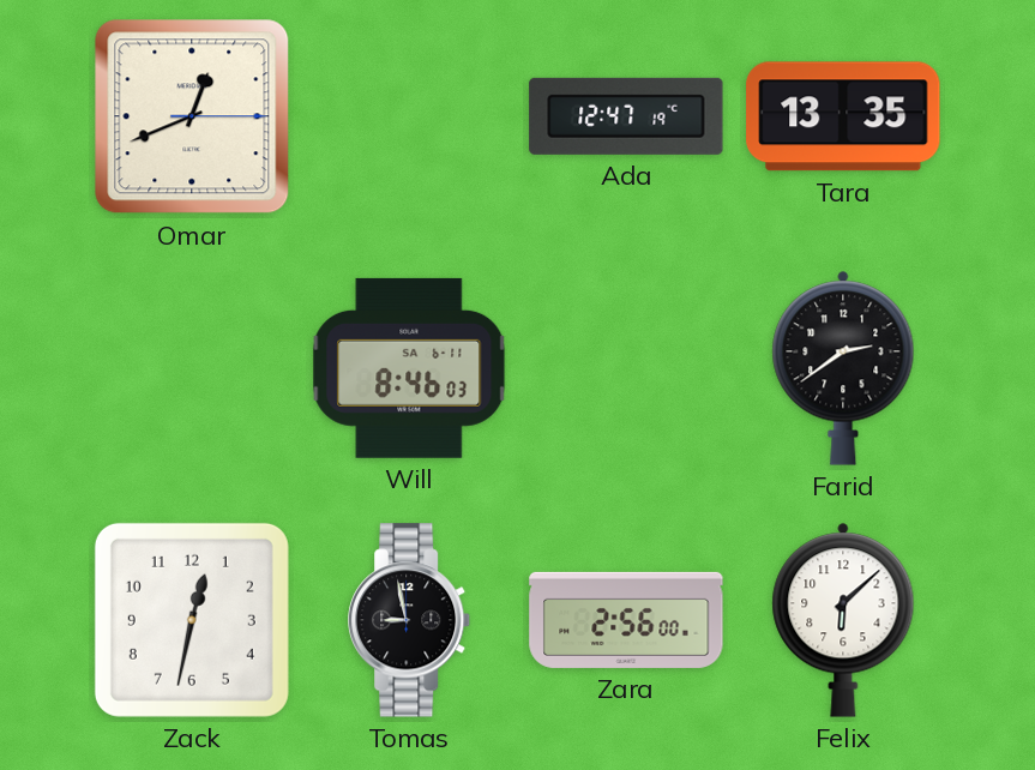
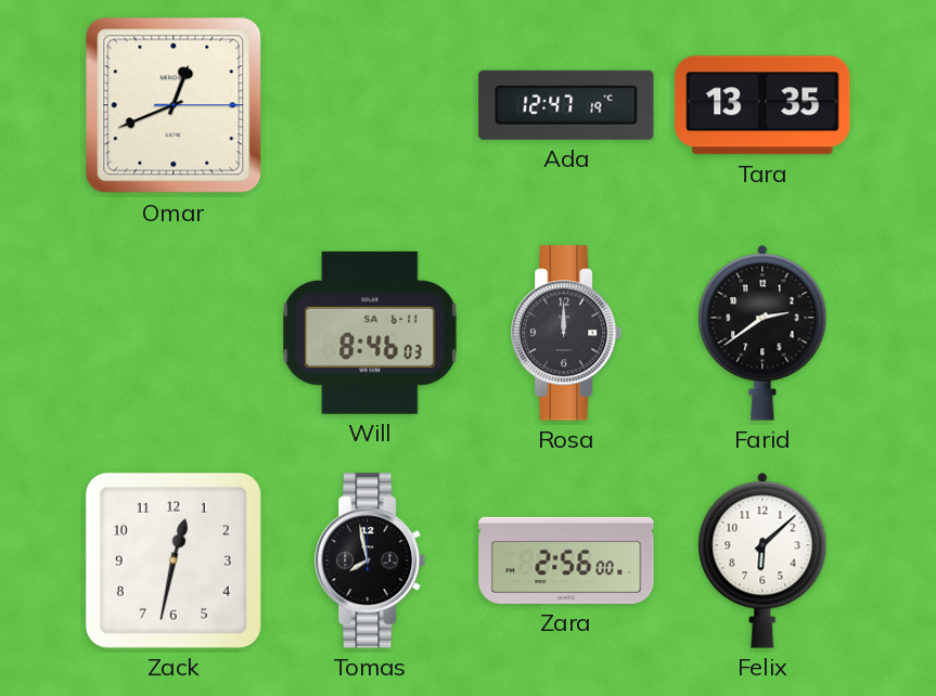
Rosa: none -> 12:00 (567, 333)
Tomas: 8:58 -> 7:58 (371, 560)
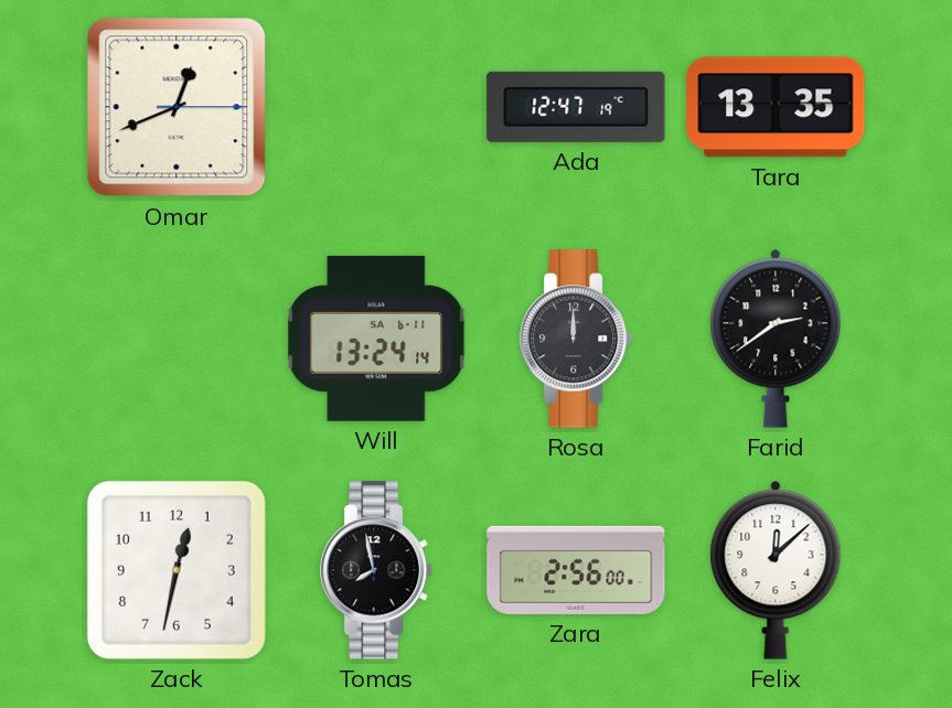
Will: 8:46 -> 13:24 (376, 339)
Felix: 6:08 -> 12:08 (775, 570)
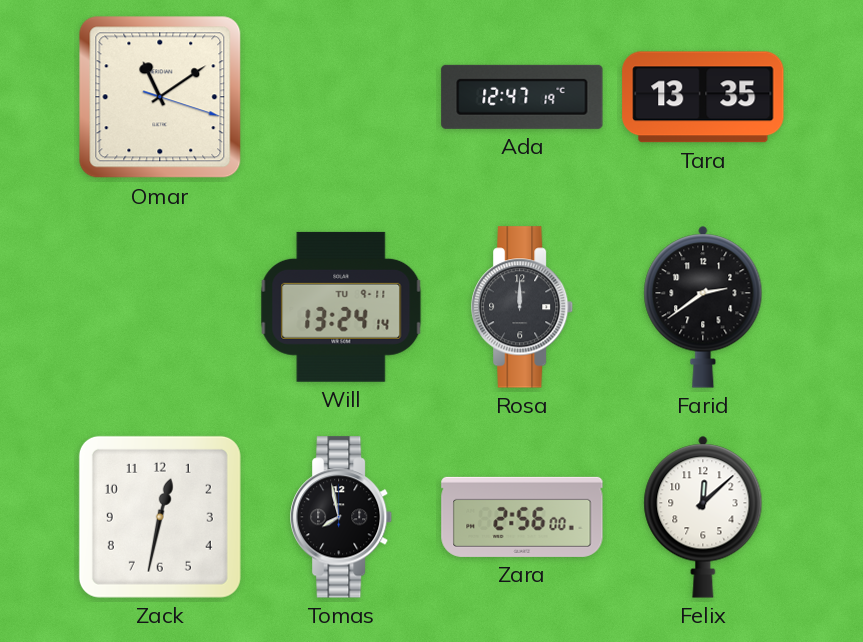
Omar: 12:41 -> 11:09 (160, 97)
Will date: SA 6-11 -> TU 9-11 (341, 307)
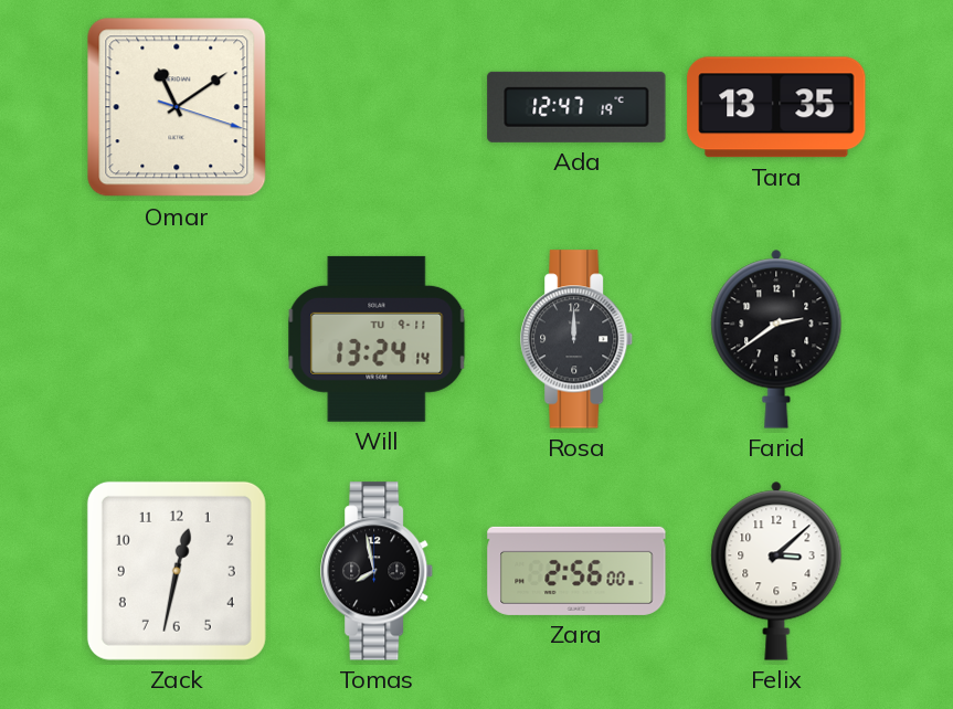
Felix: 12:08 -> 3:08 (776, 571)
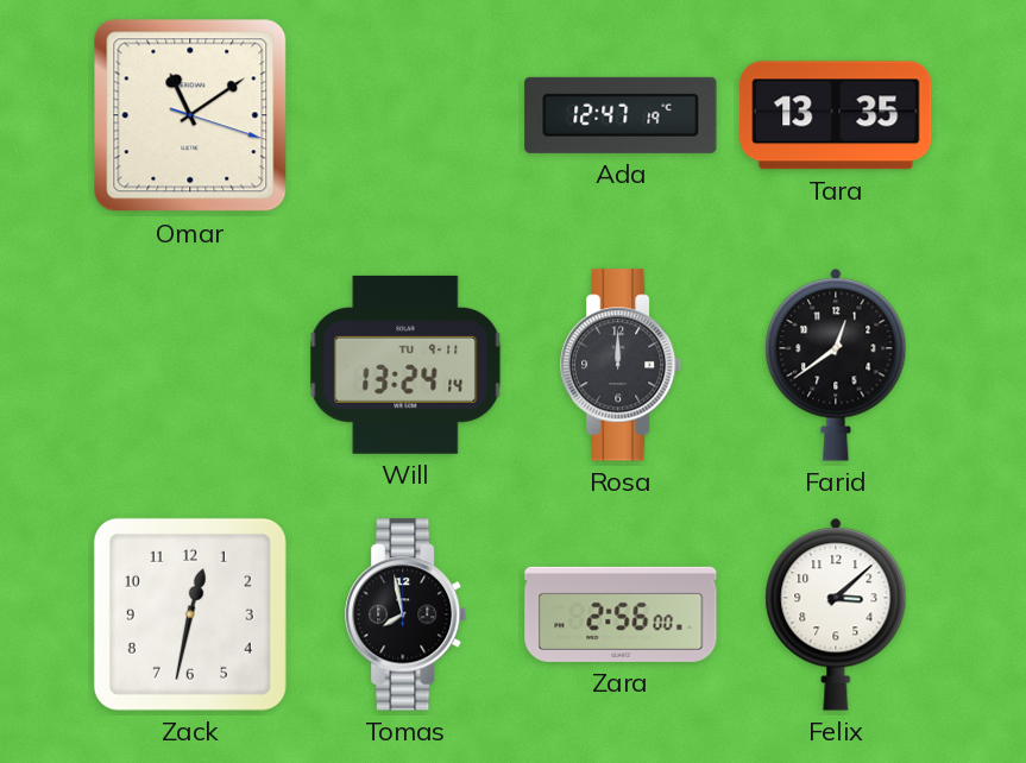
Farid: 2:39 -> 12:39 (836, 365)
